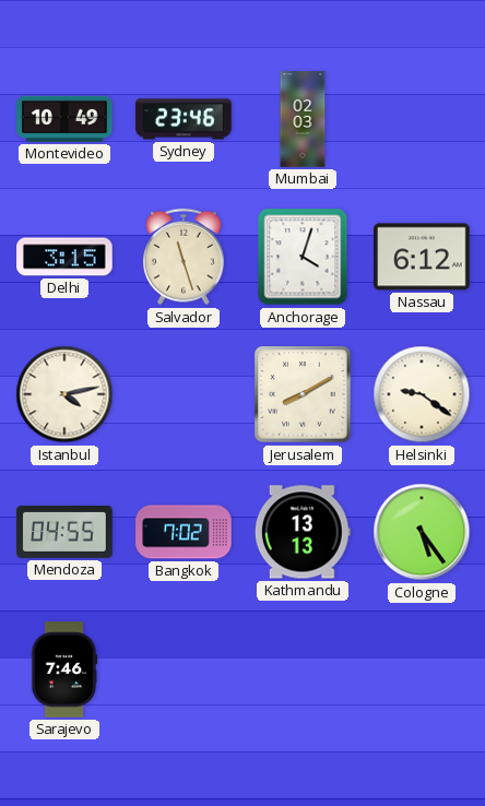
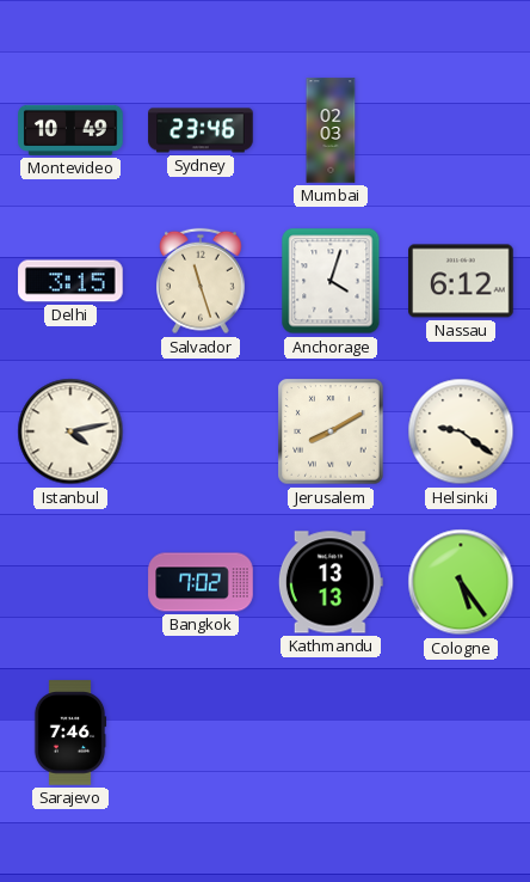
Mendoza: 04:55 -> none (64, 533)
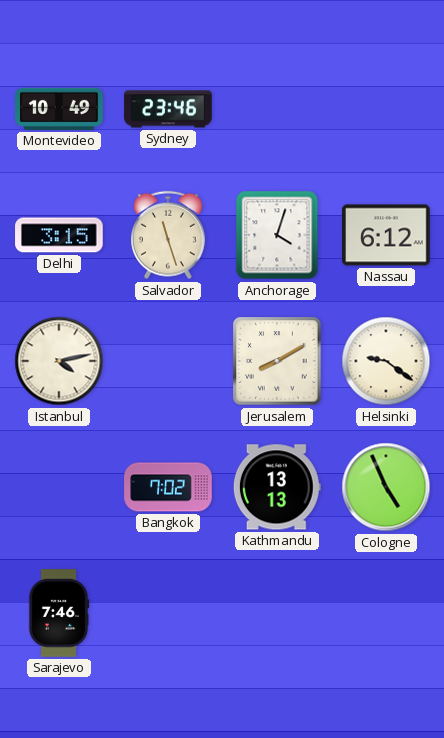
Mumbai: 02:03 -> none (331, 130)
Cologne: 5:24 -> 4:56 (386, 487)
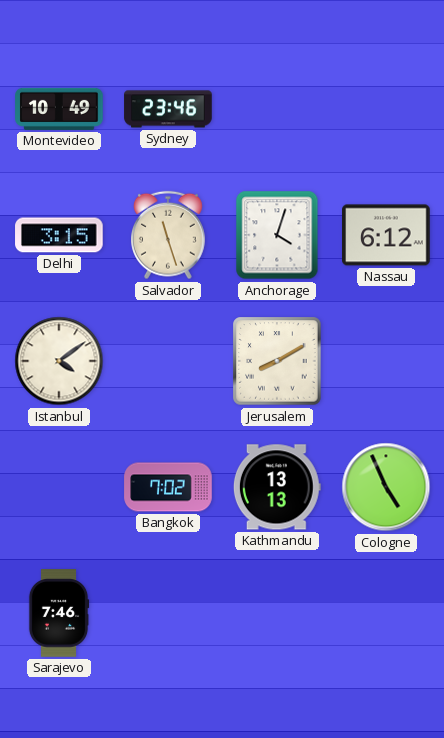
Istanbul: 4:13 -> 4:09 (59, 361)
Helsinki: 9:21 -> none (386, 361)
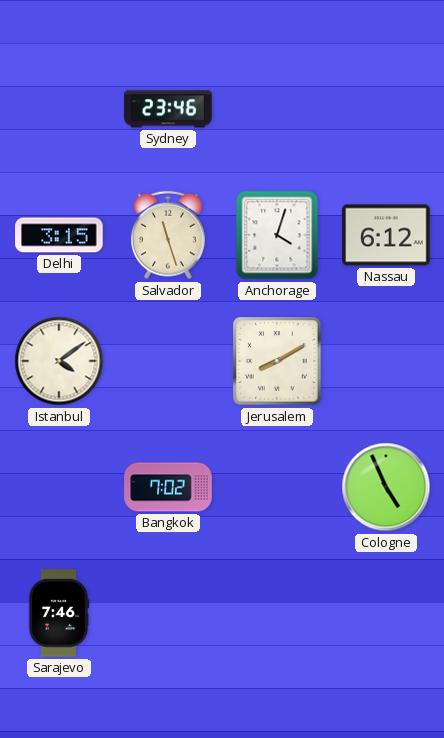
Montevideo: 10:49 -> none (59, 109)
Kathmandu: 13:13 -> none (277, 487)
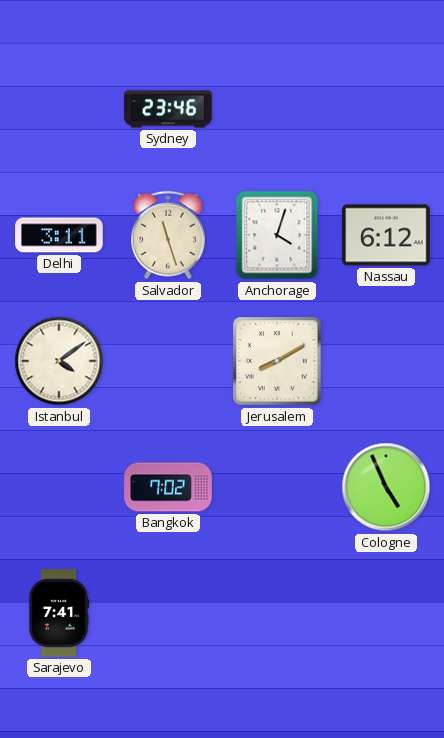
Delhi: 3:15 -> 3:11 (59, 235)
Sarajevo: 7:46 -> 7:41 (59, 613)
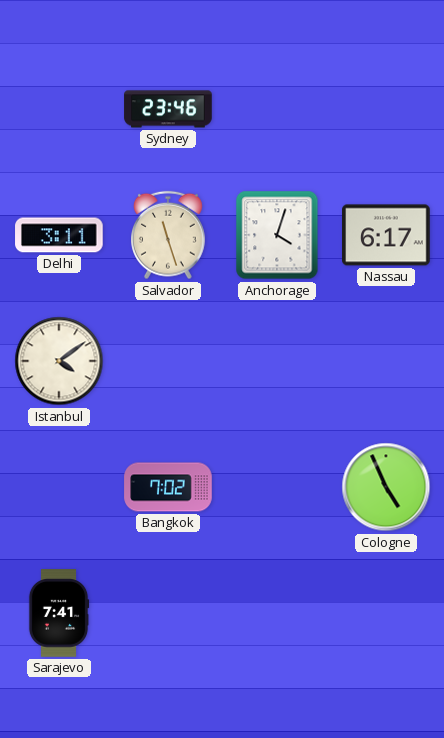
Nassau: 6:12 -> 6:17 (386, 235)
Jerusalem: 8:10 -> none (277, 361)
